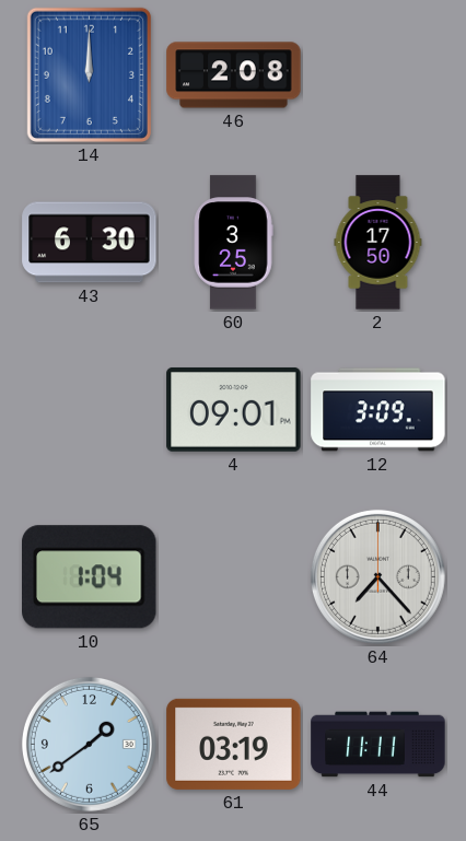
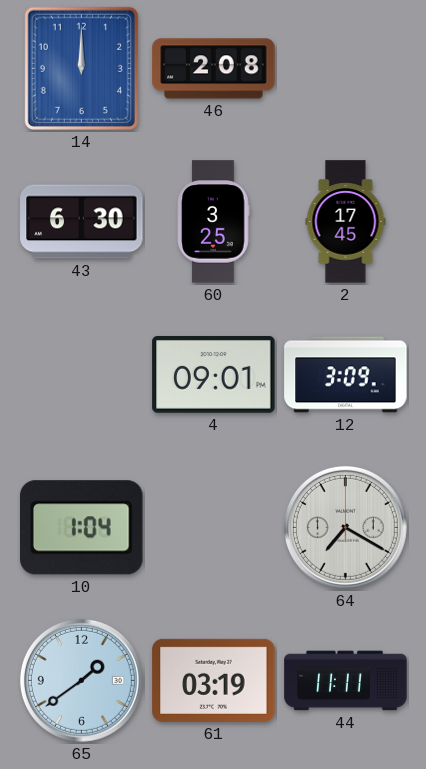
2: 17:50 -> 17:45 (346, 222)
64: 7:23 -> 7:20 (345, 527)
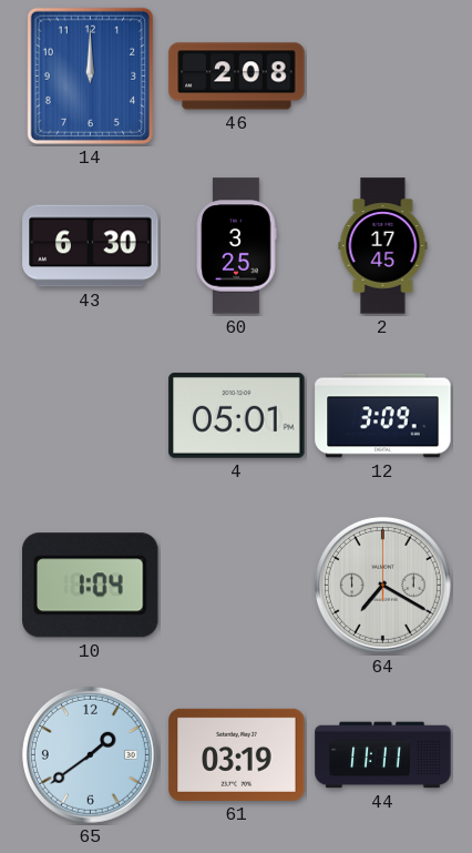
4: 09:01 -> 05:01 (237, 415)
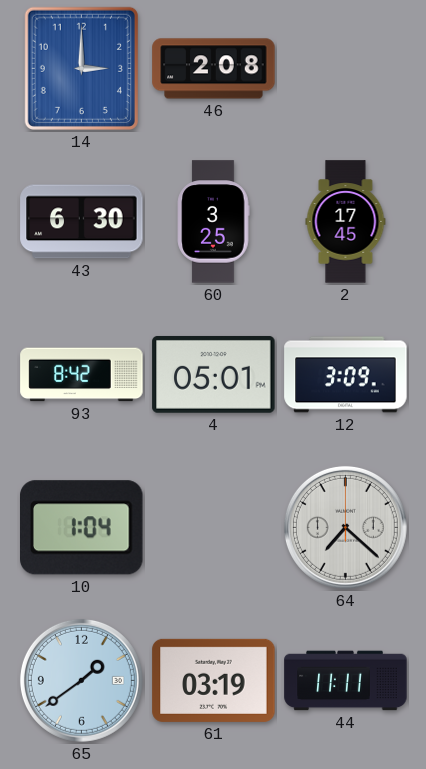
14: 12:00 -> 3:00 (81, 68)
93: none -> 8:42 (82, 375)
64: 7:20 -> 7:22 (345, 527)
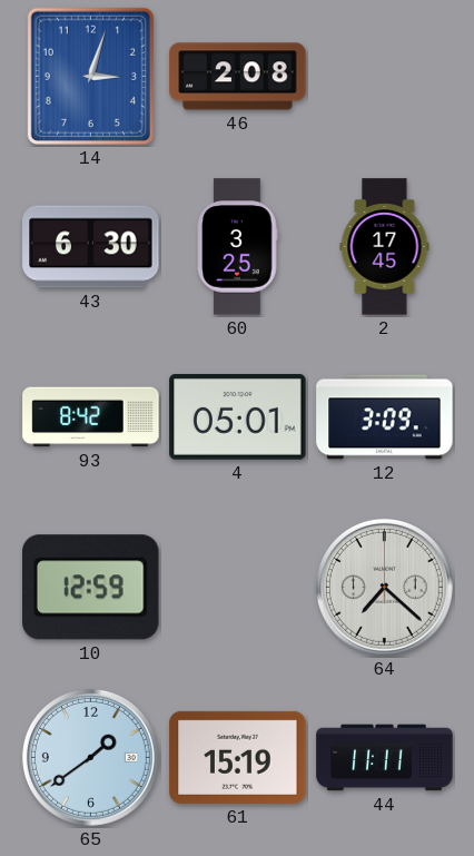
14: 3:00 -> 3:03 (90, 76)
10: 1:04 -> 12:59 (91, 588)
61: 03:19 -> 15:19 (238, 757)
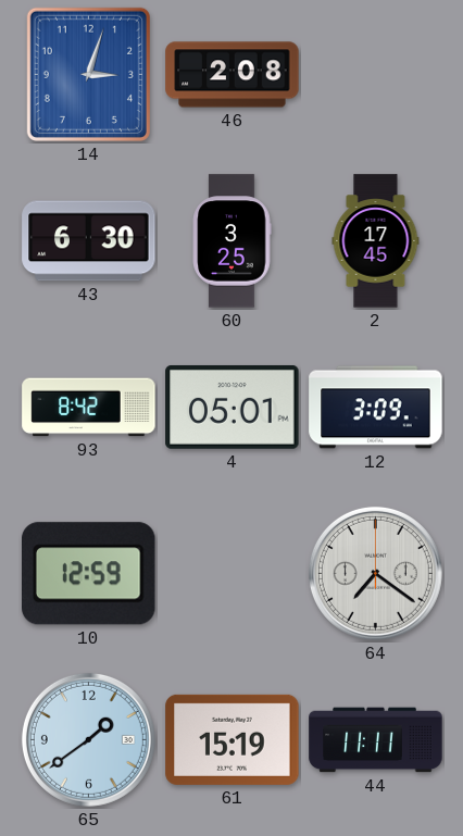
64: 7:22 -> 7:21 (375, 573)
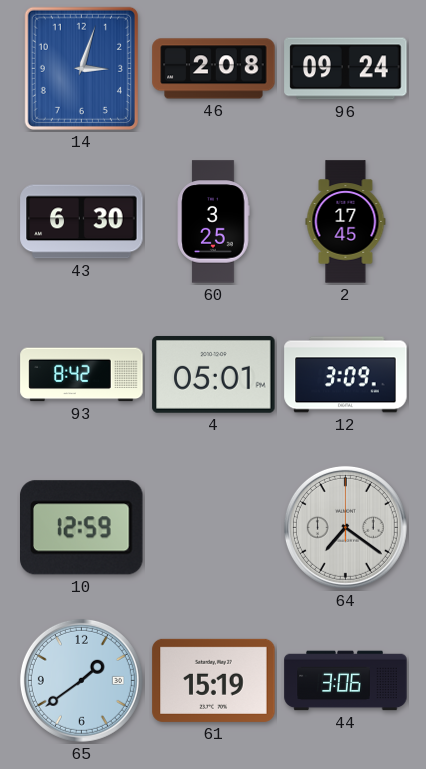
96: none -> 09:24 (346, 69)
44: 11:11 -> 3:06 (346, 681)
